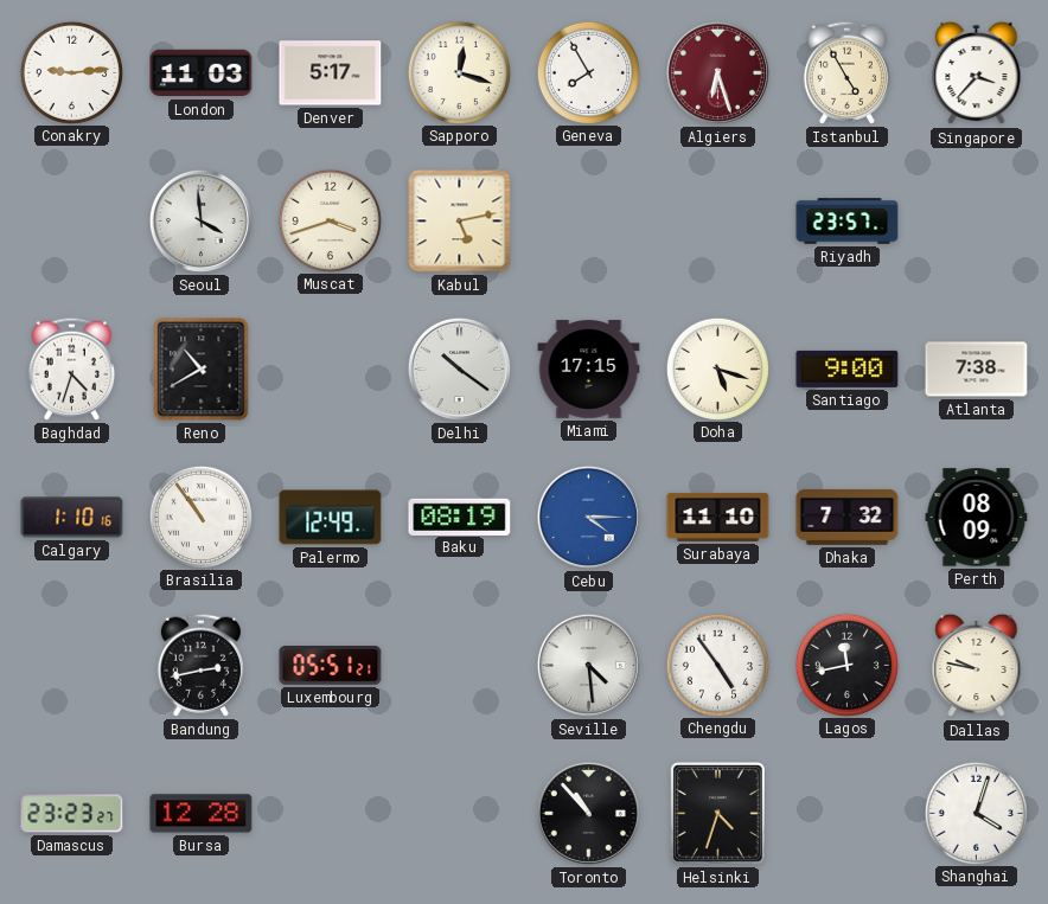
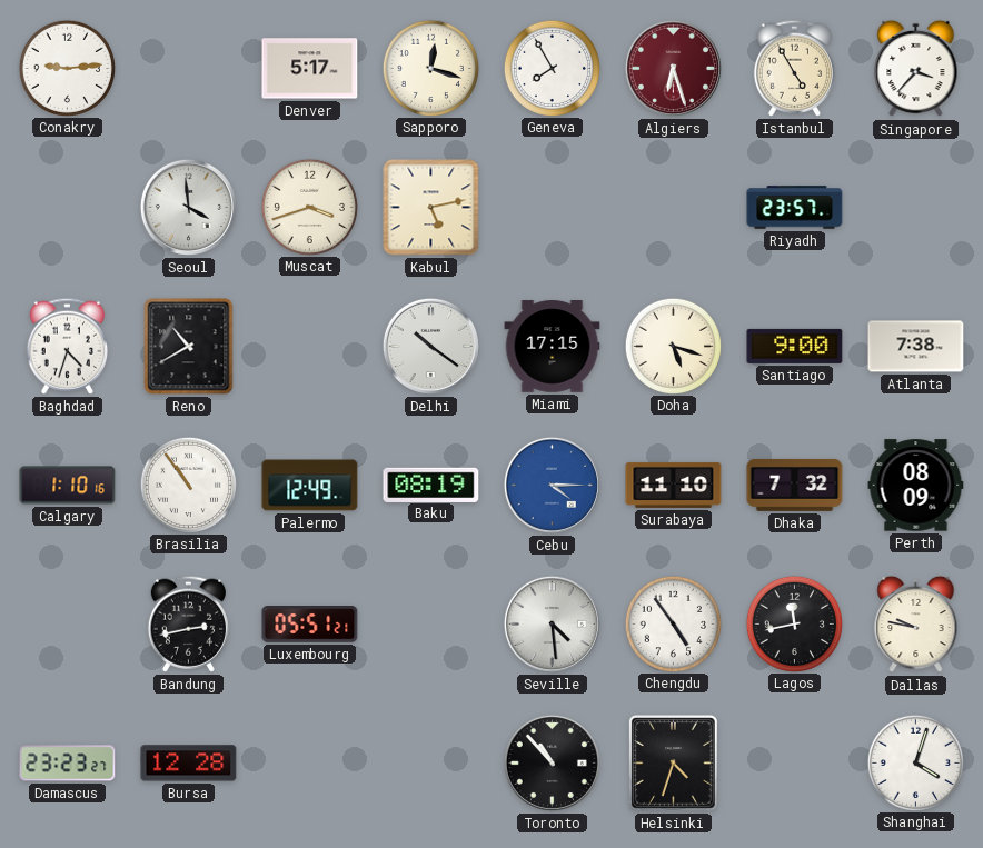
London: 11:03 -> none (202, 73)
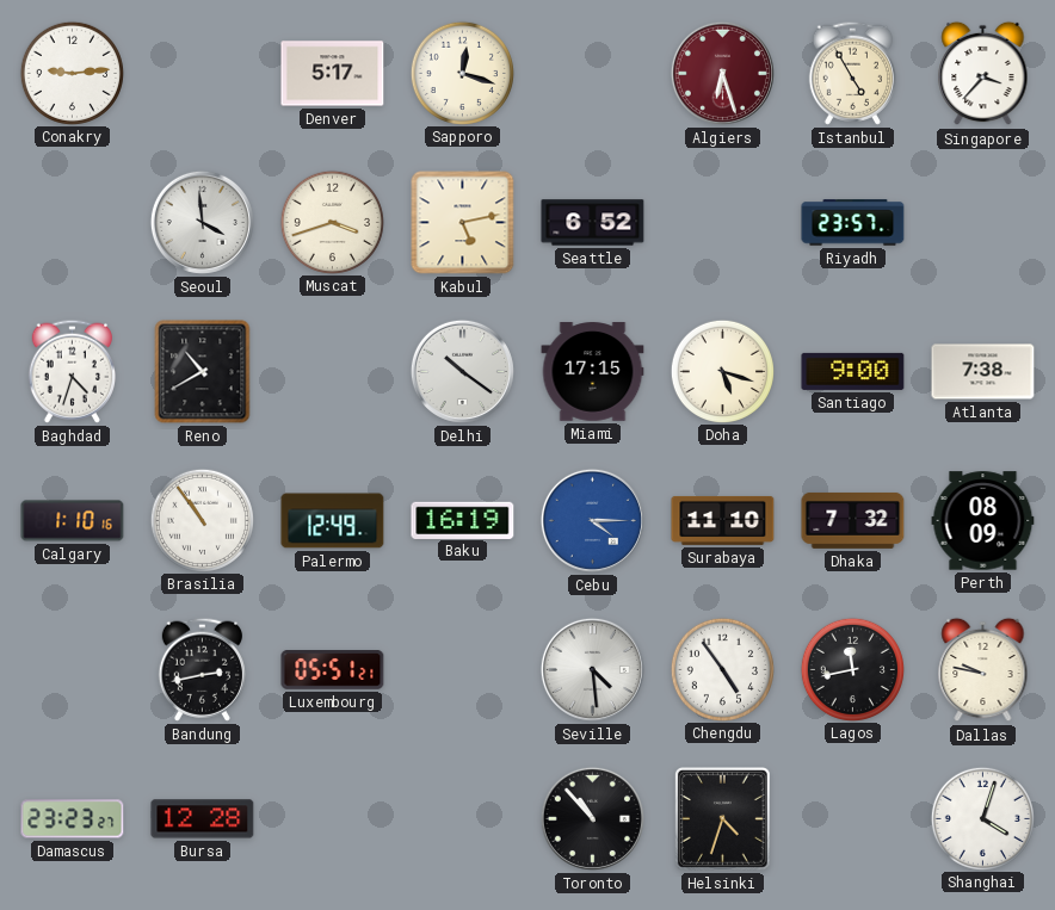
Geneva: 7:55 -> none (552, 68)
Seattle: none -> 6:52 (593, 223)
Baku: 08:19 -> 16:19 (463, 520)
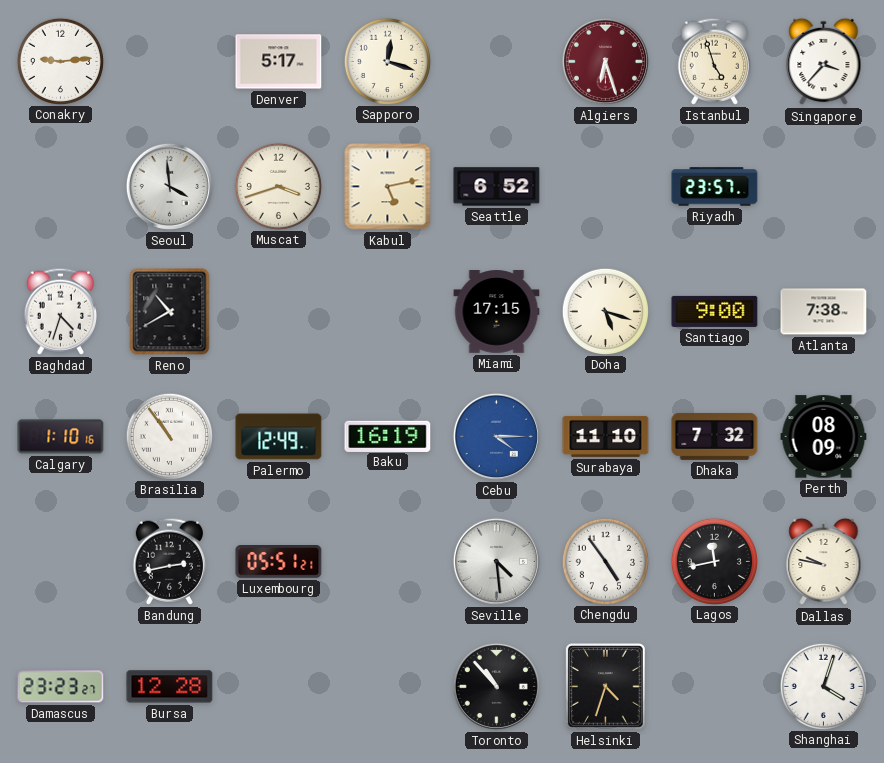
Istanbul: 4:55 -> 4:57 (714, 61)
Delhi: 10:21 -> none (462, 371)
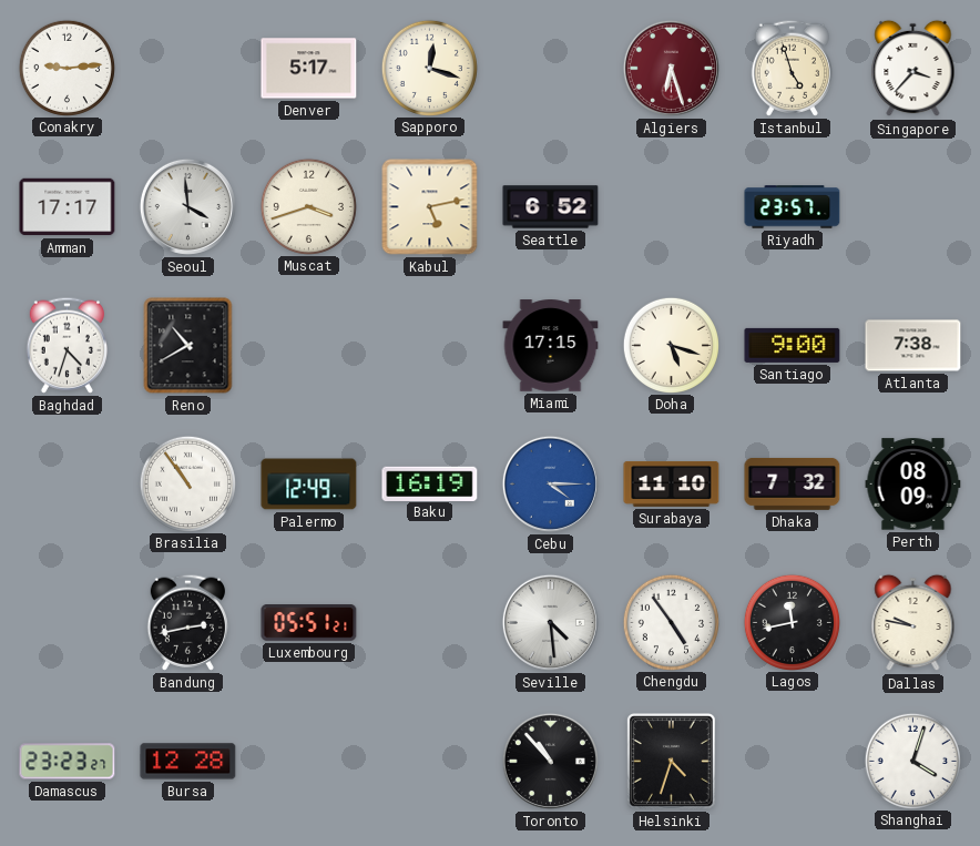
Amman: none -> 17:17 (68, 207)
Calgary: 1:10 -> none (61, 437)
